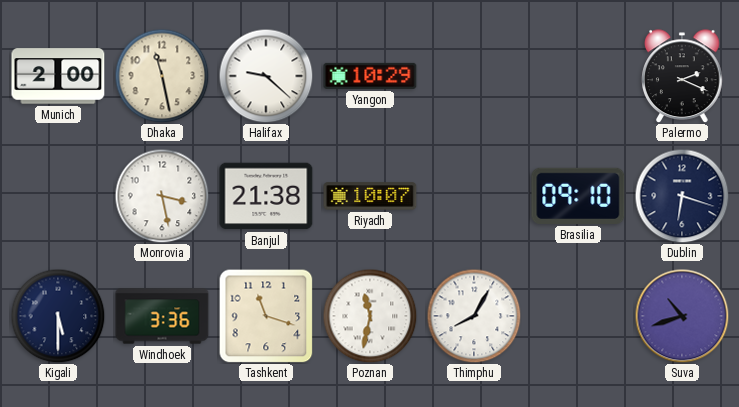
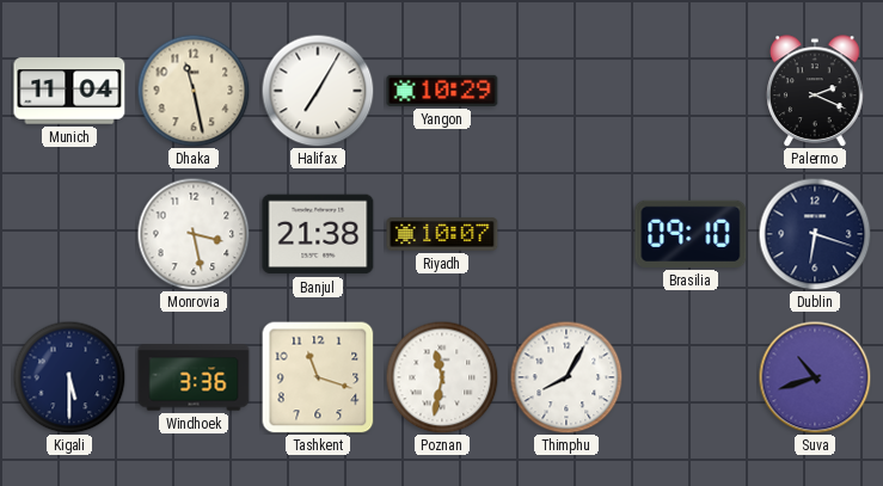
Munich: 2:00 -> 11:04 (69, 91)
Halifax: 9:22 -> 7:05 (318, 91)
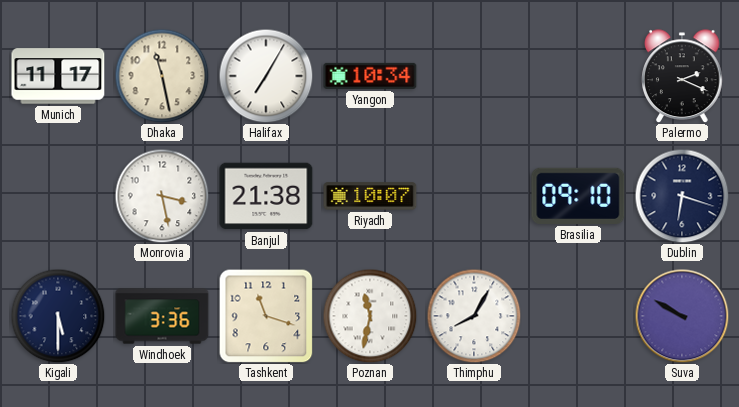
Munich: 11:04 -> 11:17 (58, 76)
Yangon: 10:29 -> 10:34 (370, 76)
Suva: 10:42 -> 9:50 (682, 316)
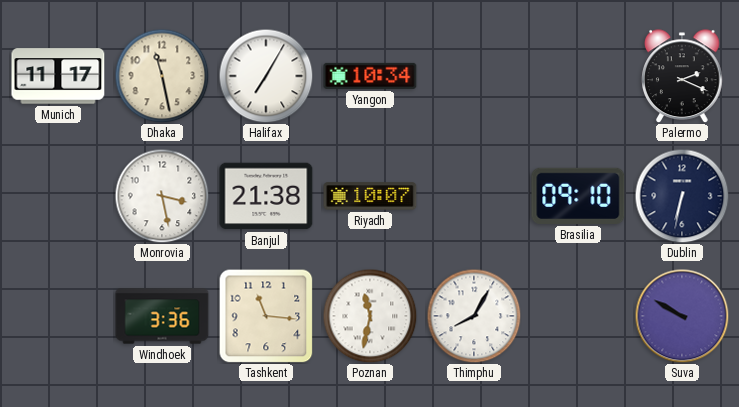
Dublin: 6:18 -> 6:32 (682, 196)
Kigali: 5:30 -> none (58, 316)
Tashkent: 11:18 -> 11:16 (266, 316)
